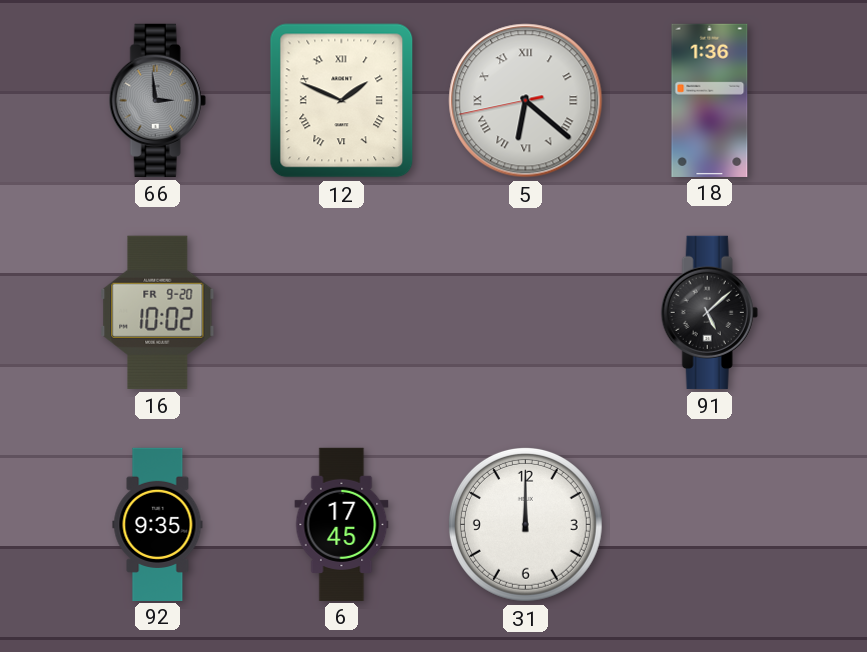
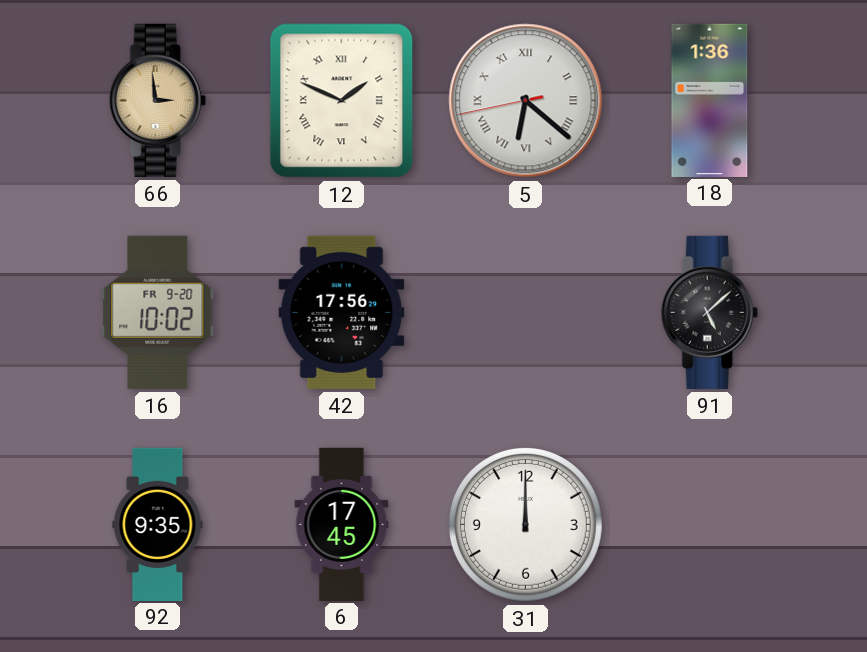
66 dial: grey -> champagne (157, 100)
42: none -> 17:56 (342, 312)
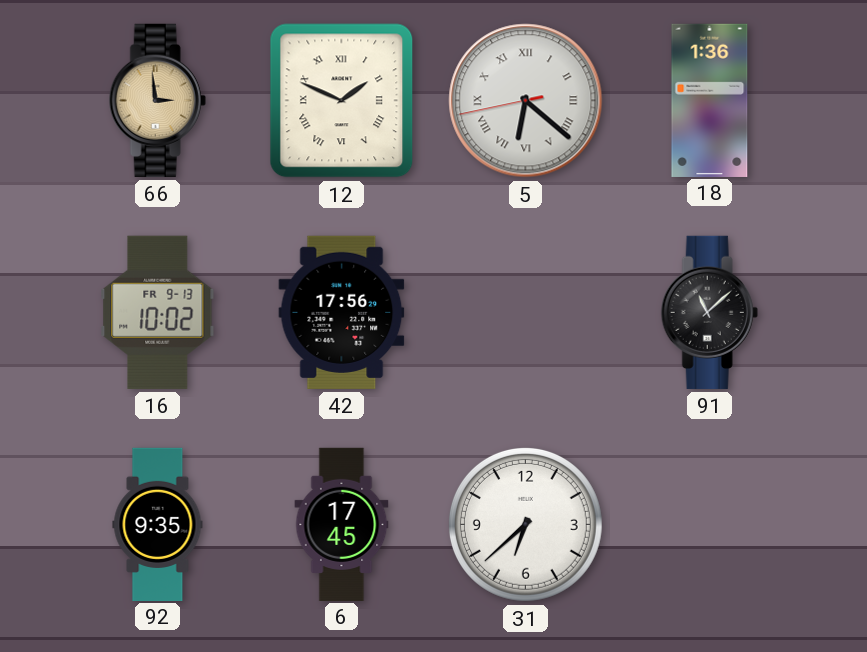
16 date: FR 9-20 -> FR 9-13 (158, 312)
91: 5:08 -> 11:08 (709, 312)
31: 12:00 -> 6:38 (525, 524)
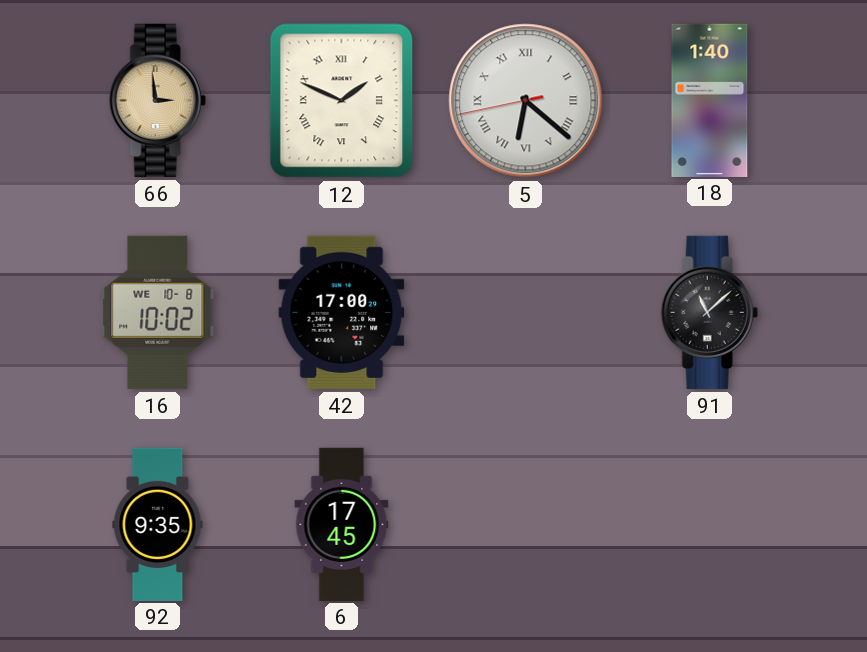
18: 1:36 -> 1:40 (710, 100)
16 date: FR 9-13 -> WE 10-8 (158, 312)
42: 17:56 -> 17:00 (342, 312)
31: 6:38 -> none (525, 524)
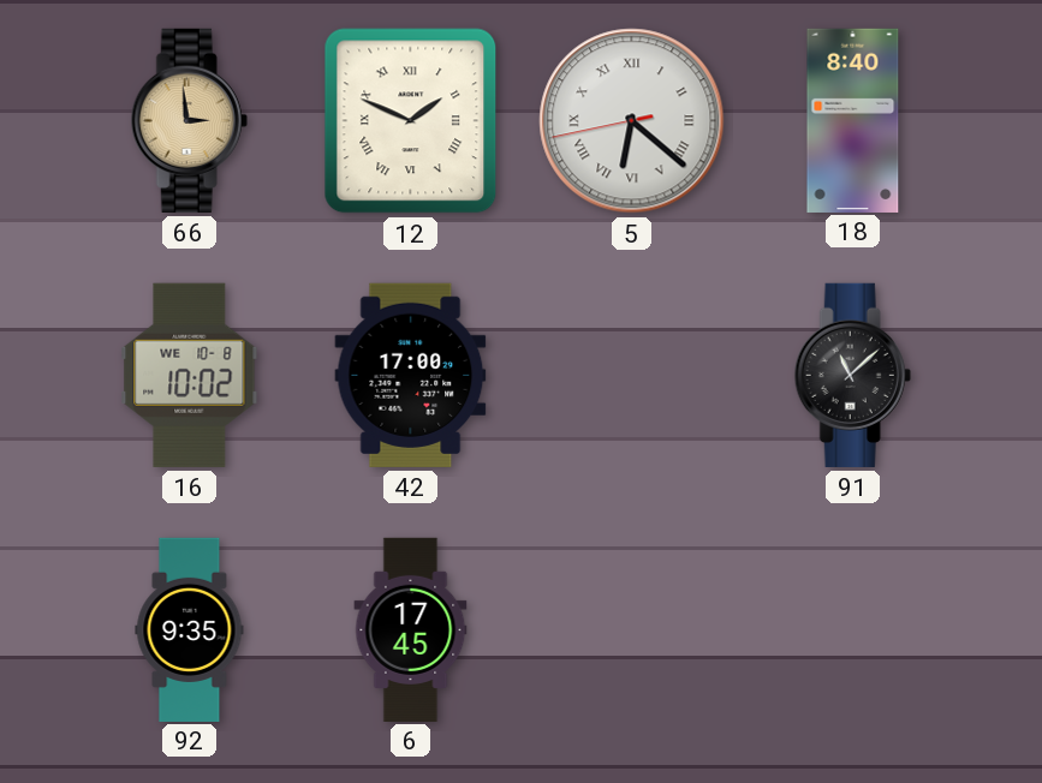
18: 1:40 -> 8:40 (853, 120)
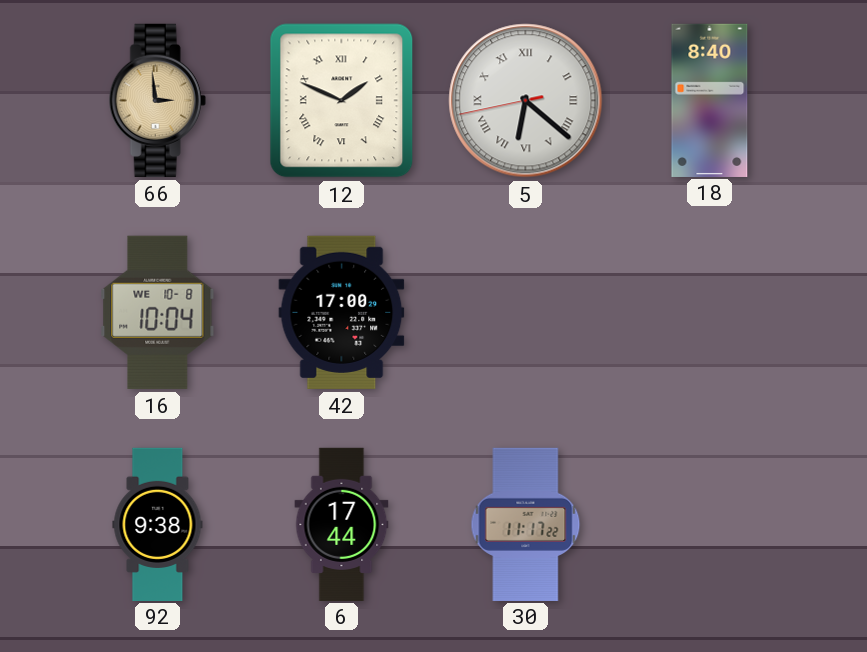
16: 10:02 -> 10:04 (158, 312)
91: 11:08 -> none (852, 375)
92: 9:35 -> 9:38 (158, 524)
6: 17:45 -> 17:44 (342, 524)
30: none -> 11:17 (526, 524)
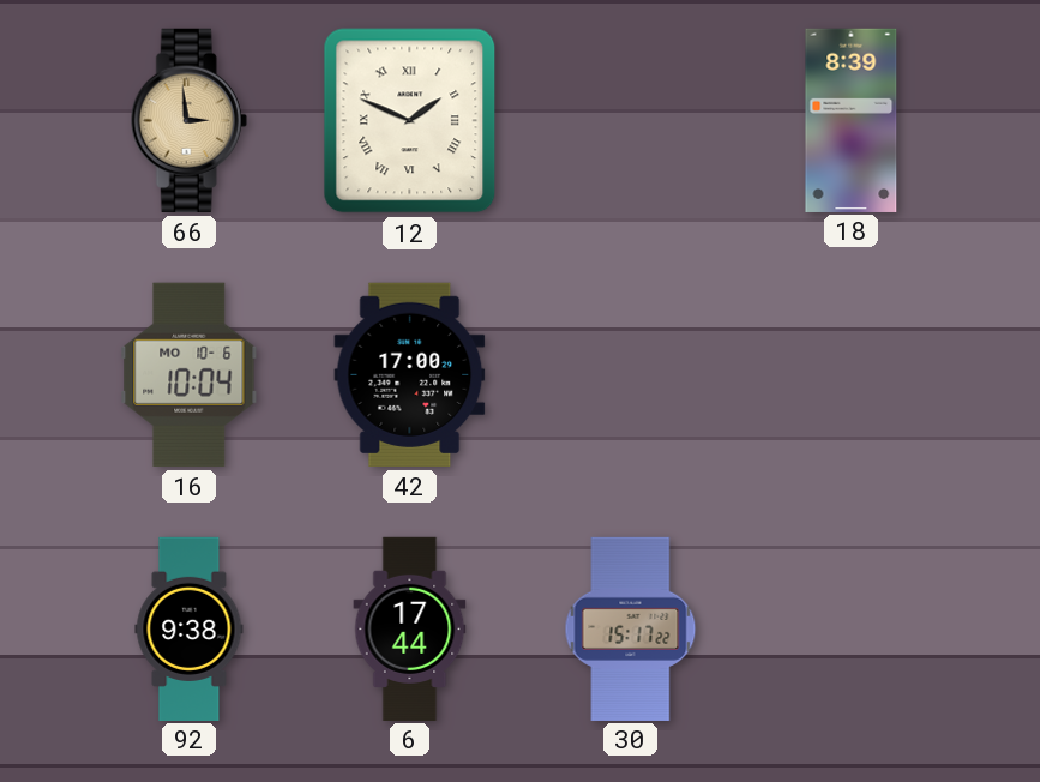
5: 6:21 -> none (526, 101)
18: 8:40 -> 8:39 (852, 120)
16 date: WE 10-8 -> MO 10-6 (190, 374)
30: 11:17 -> 15:17 (631, 628)
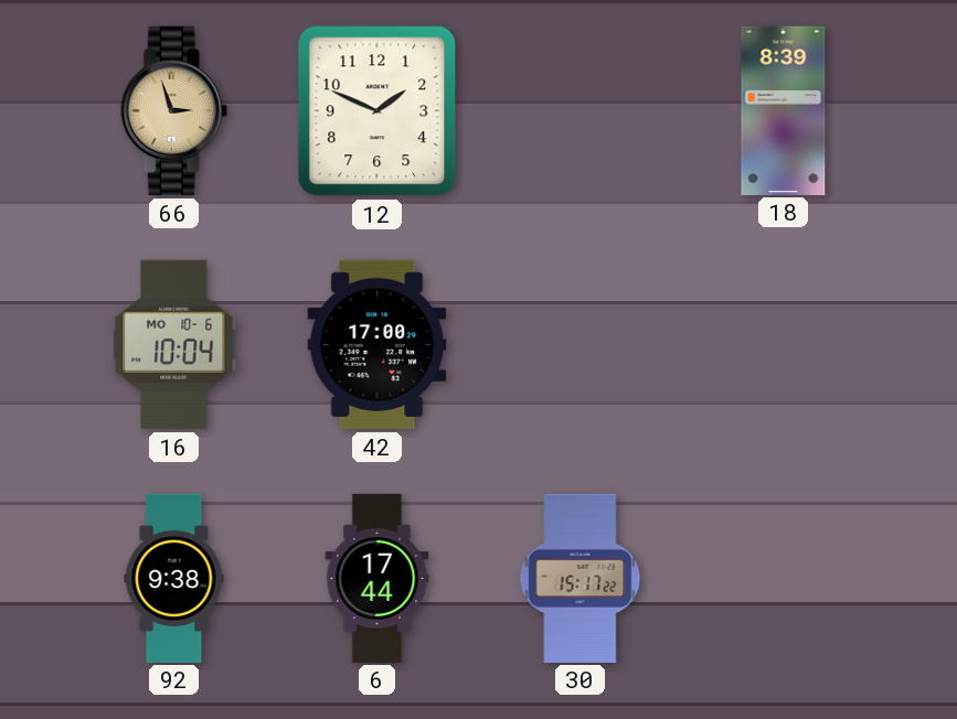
66: 2:59 -> 2:57 (173, 110)
12 numerals: Roman -> Arabic (378, 111)
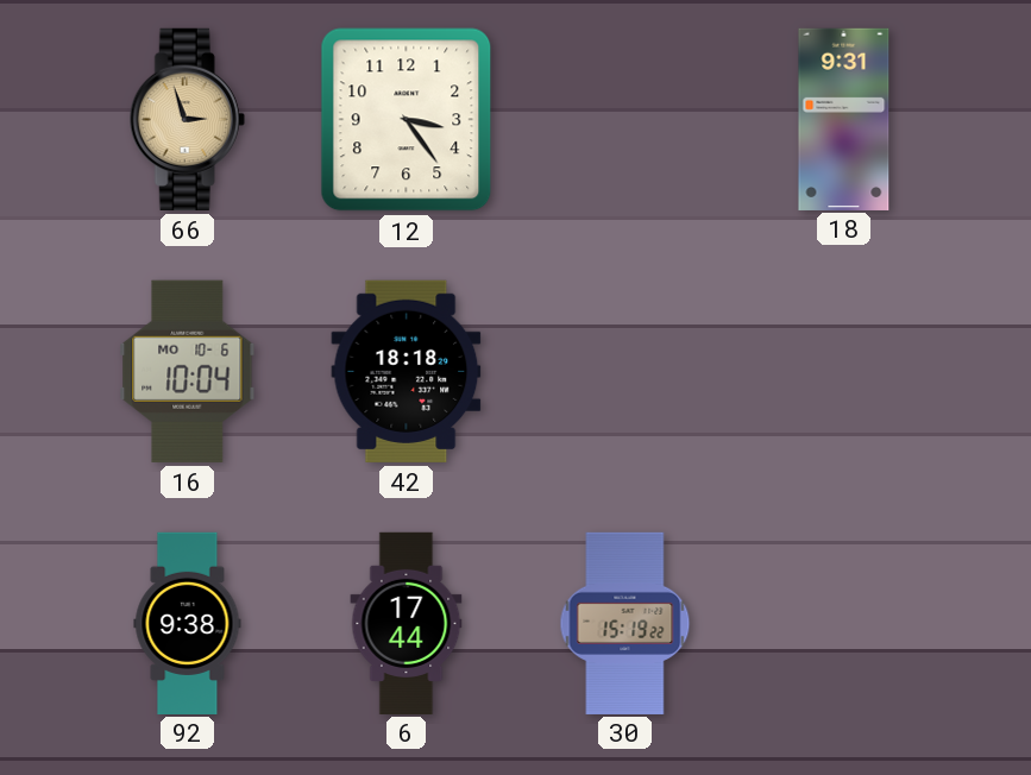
12: 1:49 -> 3:24 (407, 120)
18: 8:39 -> 9:31 (844, 119)
42: 17:00 -> 18:18 (407, 371)
30: 15:17 -> 15:19 (625, 623)
